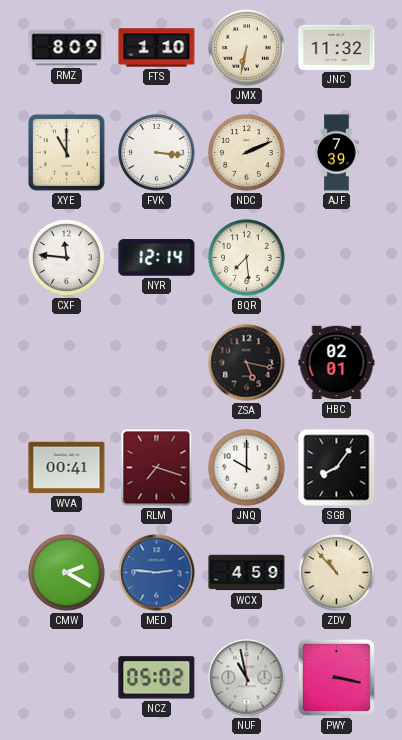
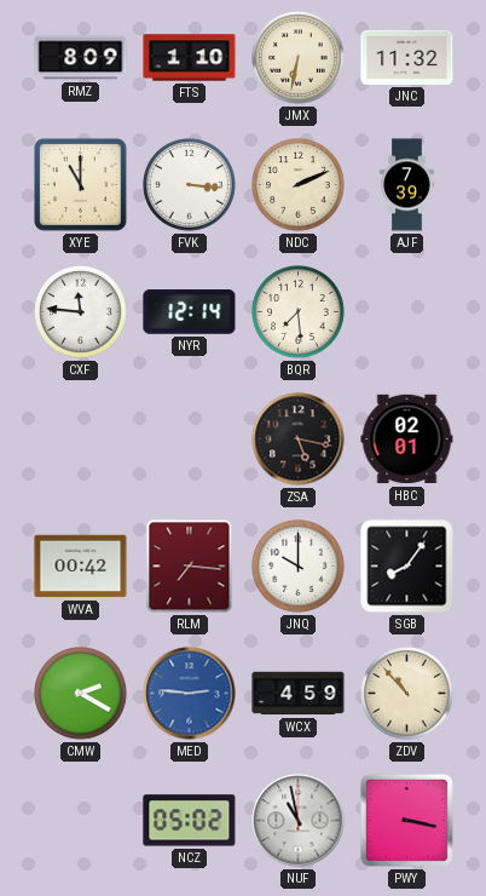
WVA: 00:41 -> 00:42 (81, 567)
RLM: 7:18 -> 7:16 (190, 567)
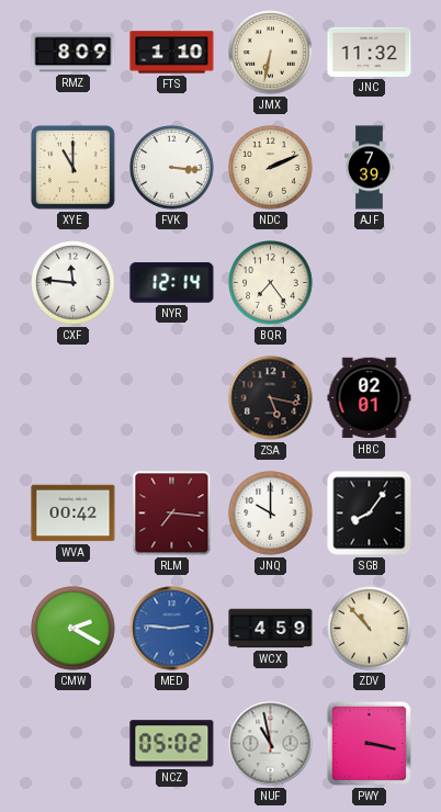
BQR: 7:29 -> 7:24 (271, 283)
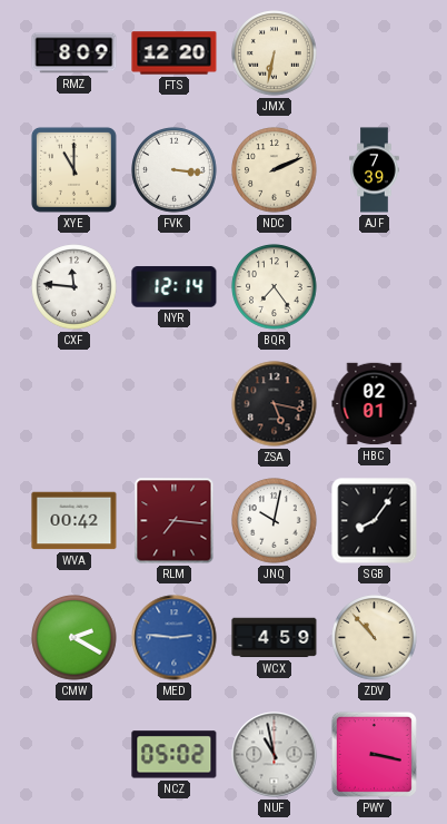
FTS: 1:10 -> 12:20 (175, 53)
JNC: 11:32 -> none (370, 52)
JNQ: 10:00 -> 10:02 (275, 521)
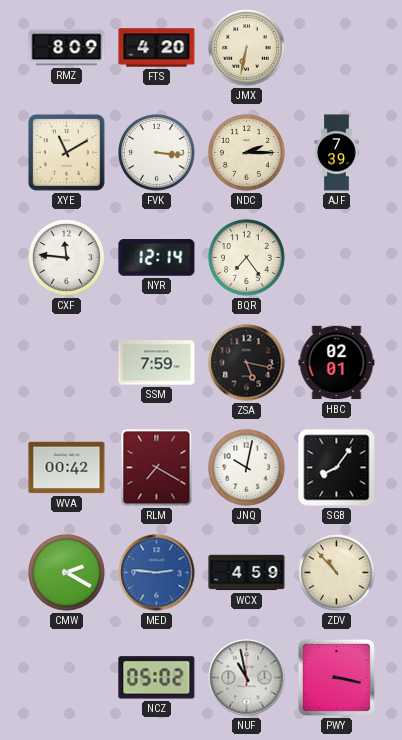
FTS: 12:20 -> 4:20 (157, 48)
XYE: 11:00 -> 11:10 (66, 152)
NDC: 2:11 -> 2:15 (247, 153)
SSM: none -> 7:59 (157, 363)
RLM: 7:16 -> 7:20 (157, 468)
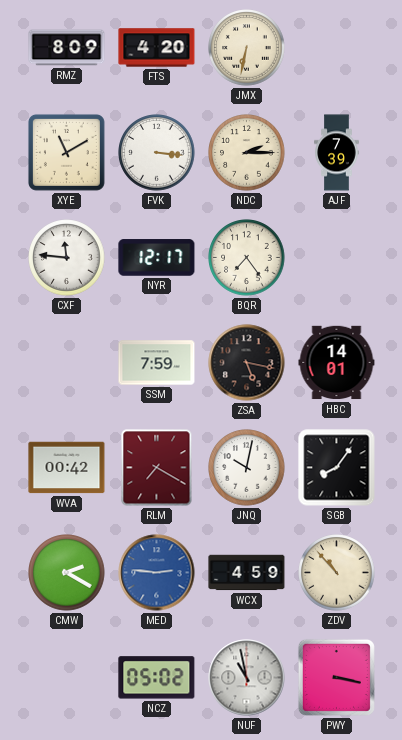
NYR: 12:14 -> 12:17 (157, 258)
HBC: 02:01 -> 14:01 (337, 363)
